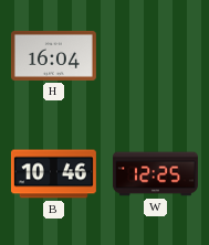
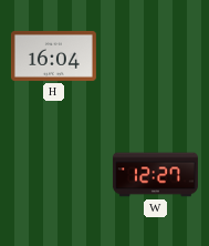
B: 10:46 -> none (53, 174)
W: 12:25 -> 12:27 (155, 175)
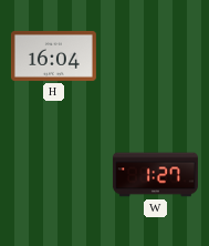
W: 12:27 -> 1:27 (155, 175)
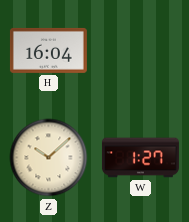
Z: none -> 10:08 (49, 158)
